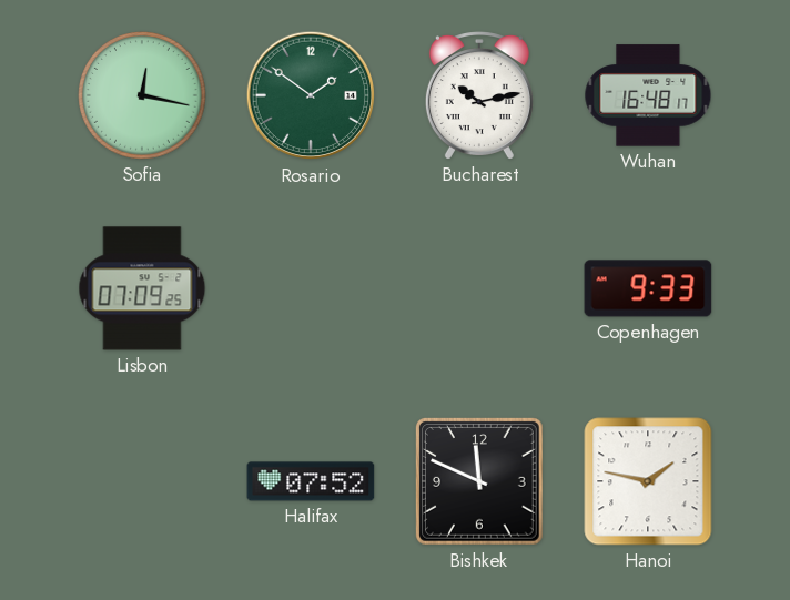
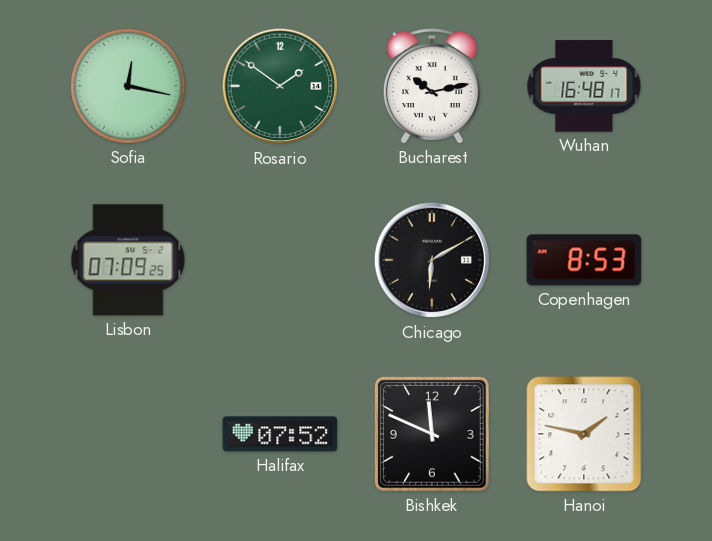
Chicago: none -> 6:10 (432, 260)
Copenhagen: 9:33 -> 8:53 (584, 260)
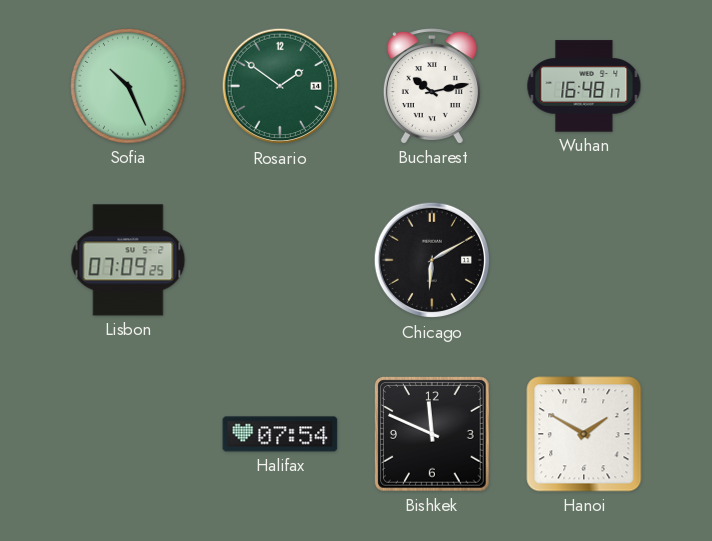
Sofia: 12:17 -> 10:26 (128, 86)
Copenhagen: 8:53 -> none (584, 260)
Halifax: 07:52 -> 07:54 (280, 434)
Hanoi: 1:47 -> 1:50 (584, 434)
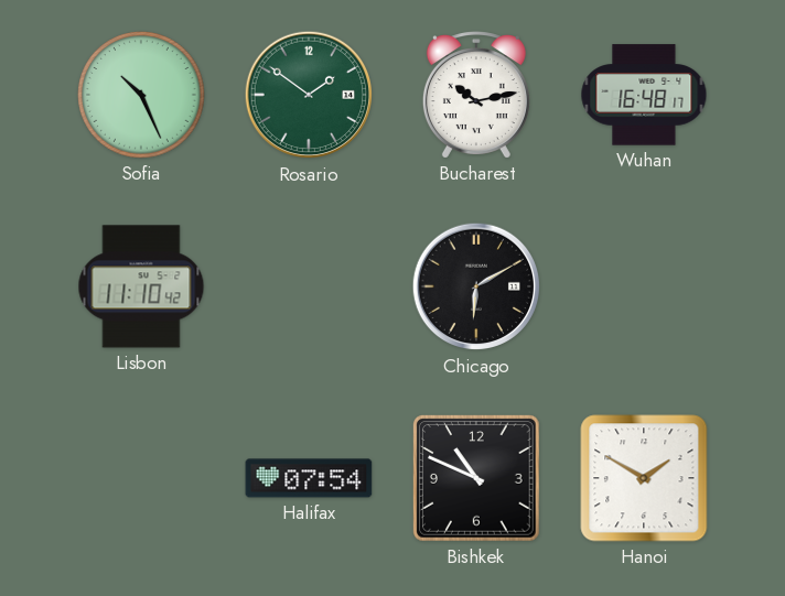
Lisbon: 07:09 -> 11:10 (141, 286)
Bishkek: 11:49 -> 10:49 (477, 479)
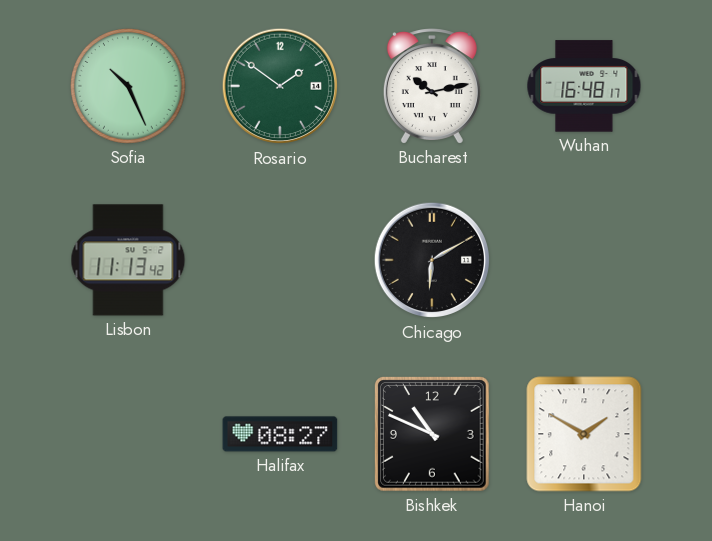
Lisbon: 11:10 -> 11:13 (128, 260)
Halifax: 07:54 -> 08:27 (280, 434)
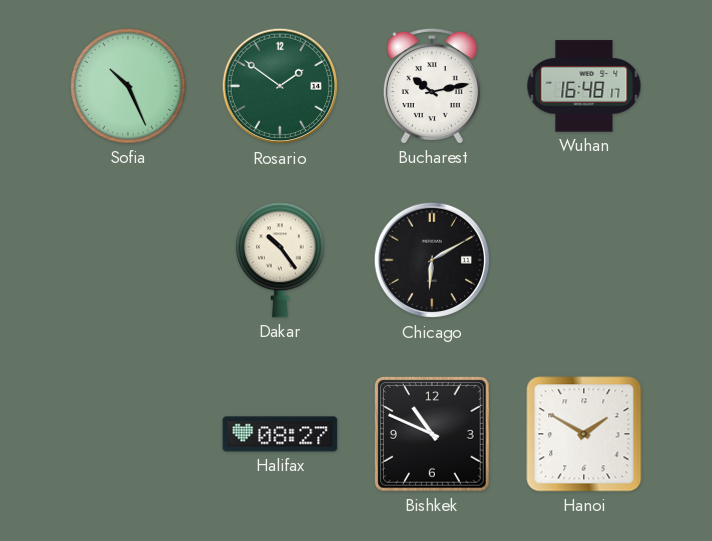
Lisbon: 11:13 -> none (128, 260)
Dakar: none -> 10:24 (281, 260)
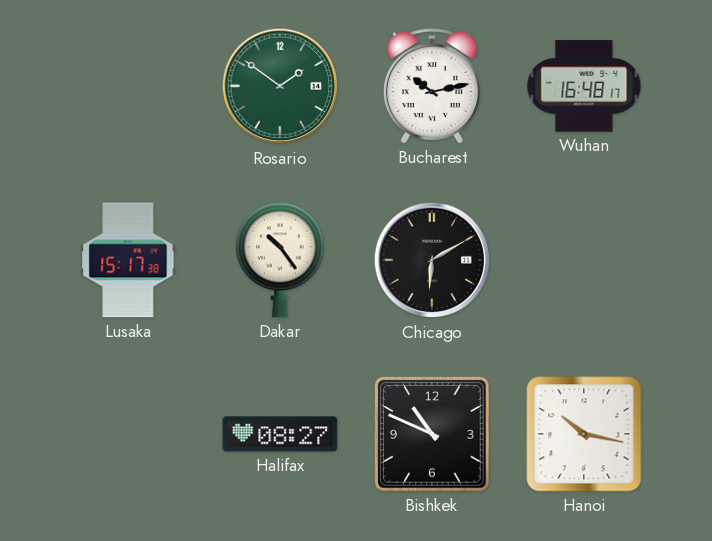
Sofia: 10:26 -> none (128, 86)
Lusaka: none -> 15:17 (128, 260)
Hanoi: 1:50 -> 10:17 (584, 434)
